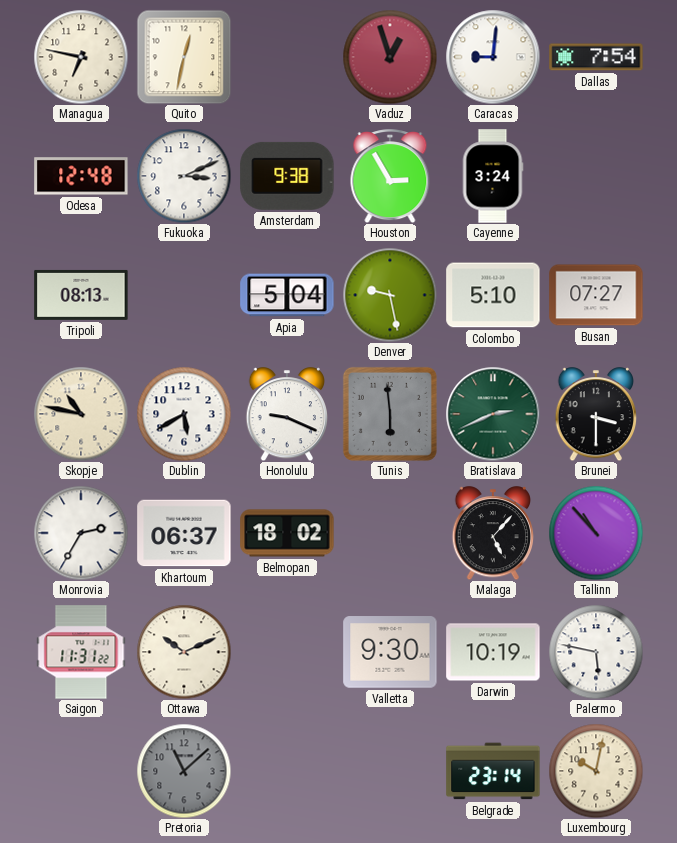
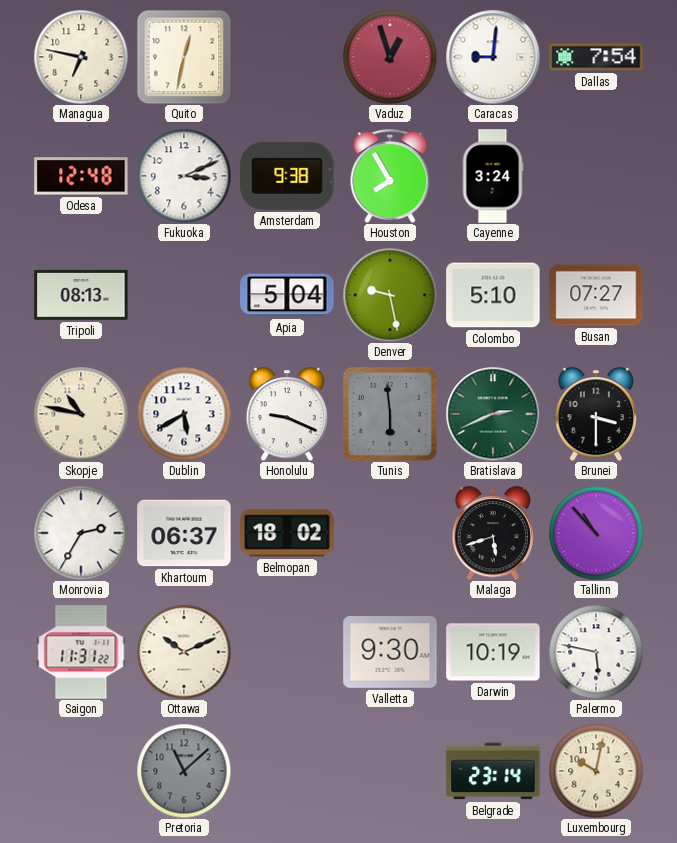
Houston: 2:55 -> 7:55 (390, 176)
Malaga: 5:07 -> 5:42 (493, 533)
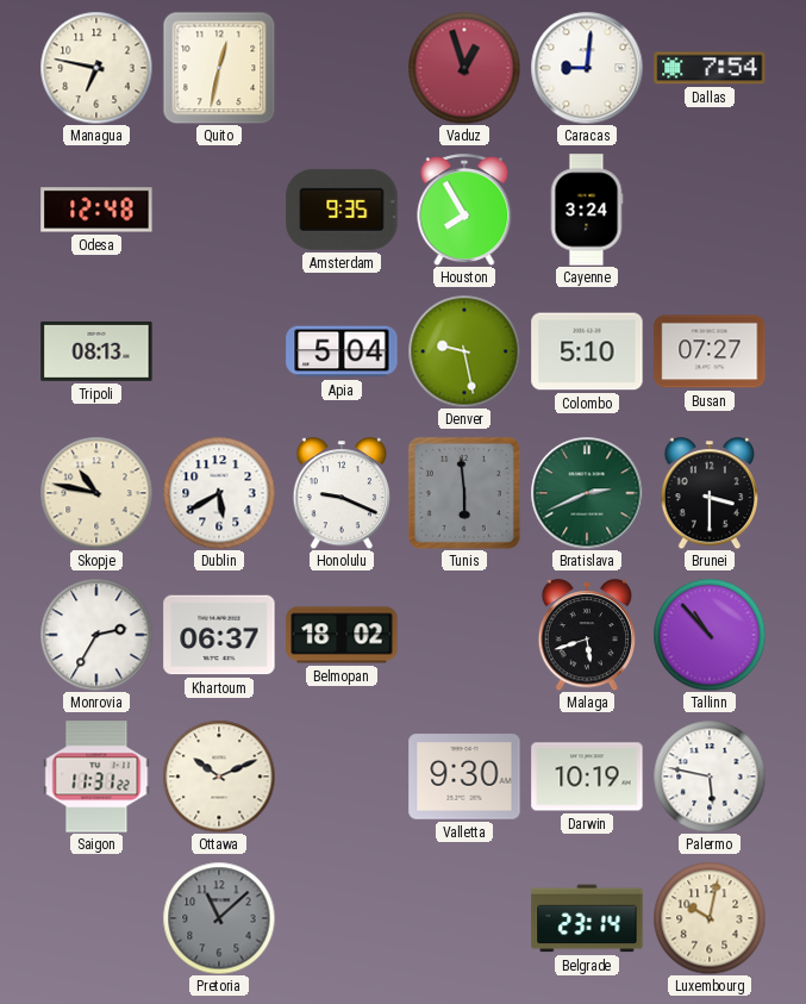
Fukuoka: 3:11 -> none (184, 176)
Amsterdam: 9:38 -> 9:35 (342, 210)
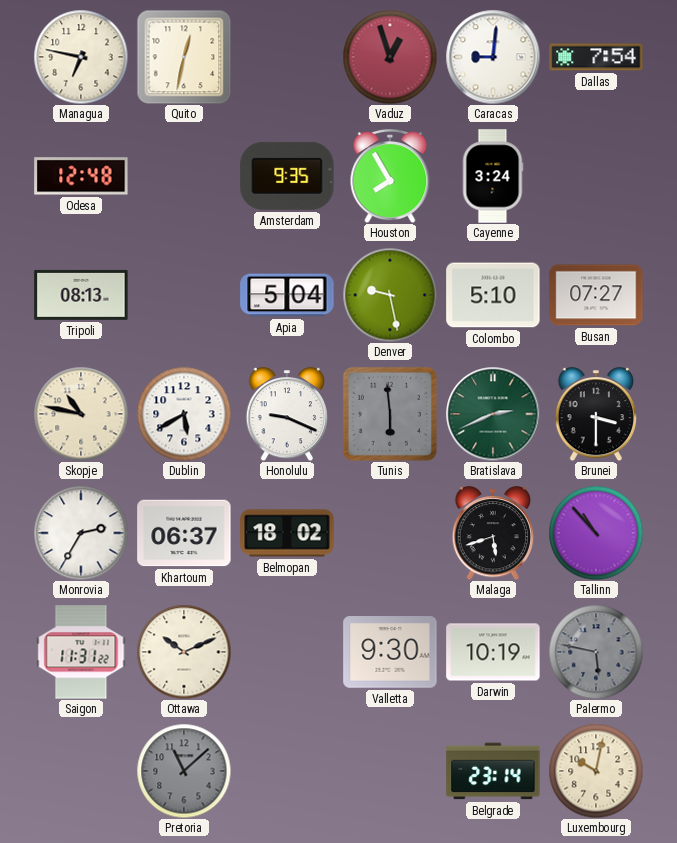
Palermo dial: white -> grey (596, 652)
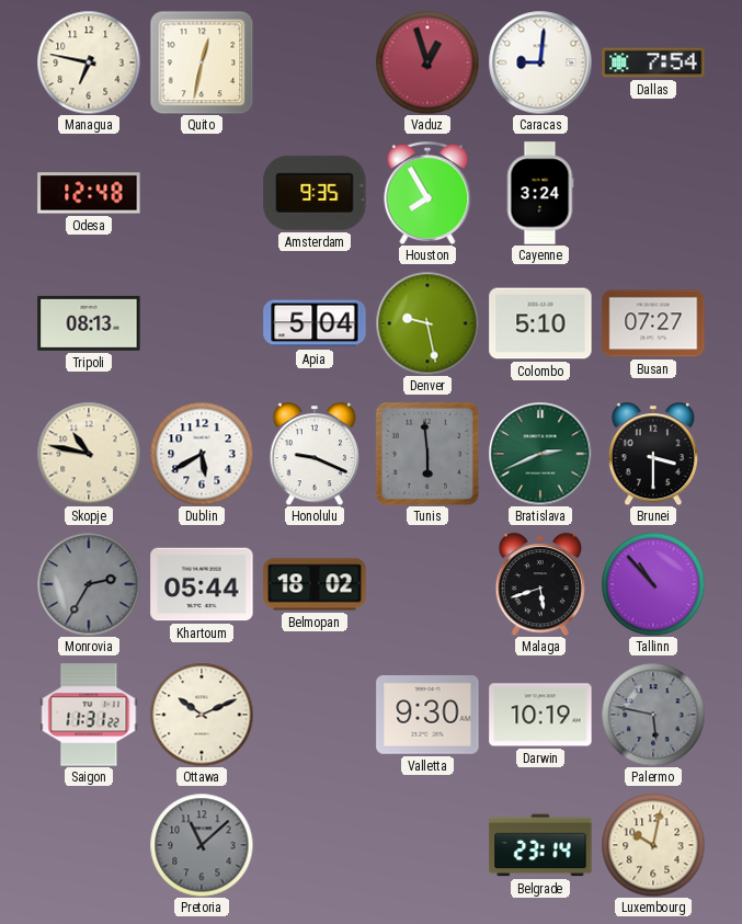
Monrovia dial: white -> grey (89, 584)
Khartoum: 06:37 -> 05:44 (202, 584)
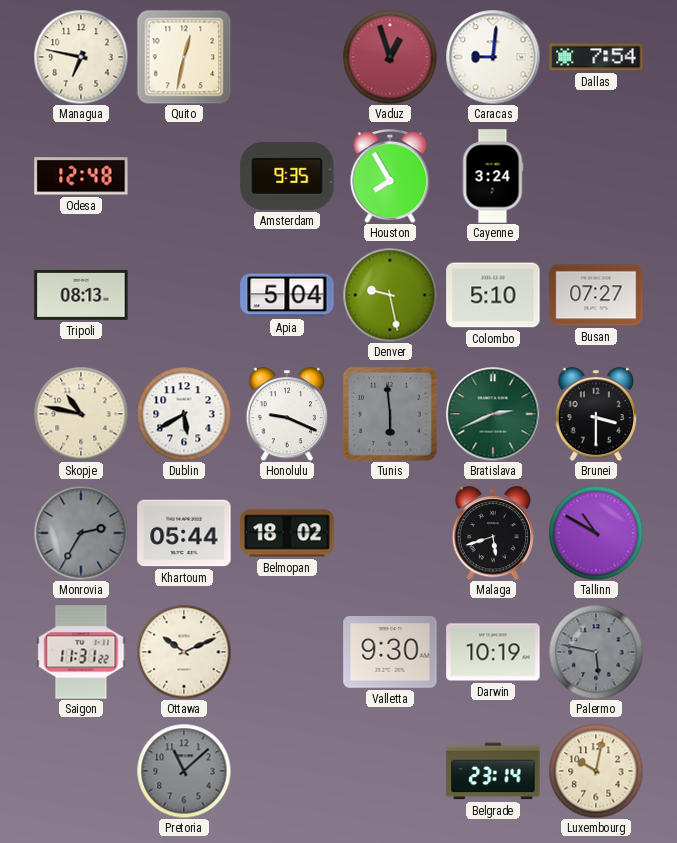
Tallinn: 10:53 -> 10:50 (596, 533)
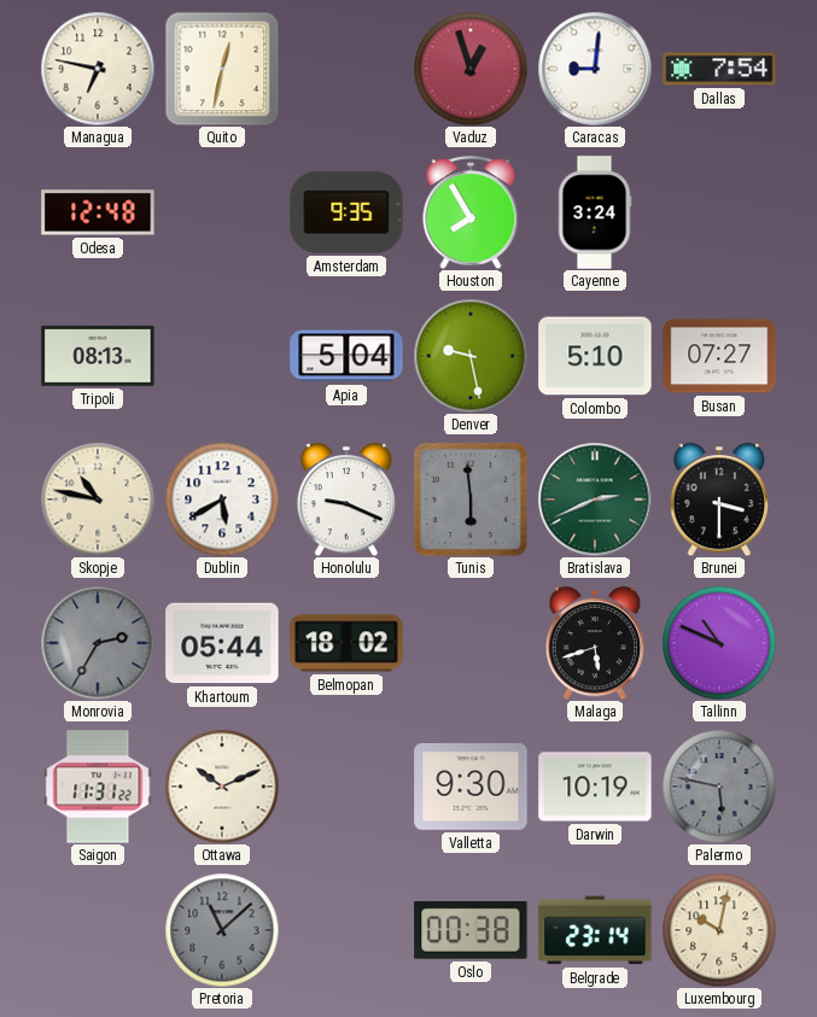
Tallinn: 10:50 -> 10:49 (719, 643)
Oslo: none -> 00:38 (471, 930)
